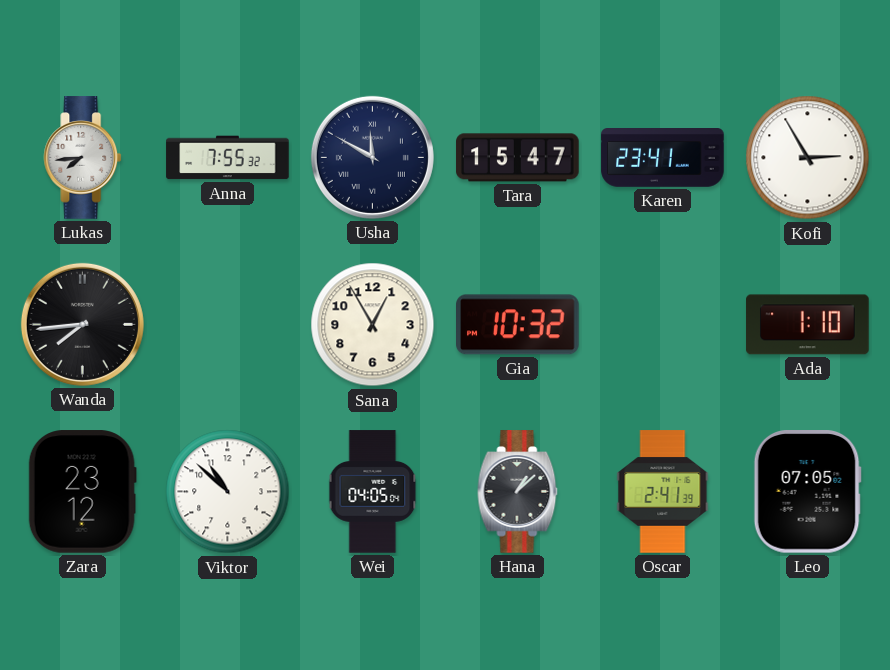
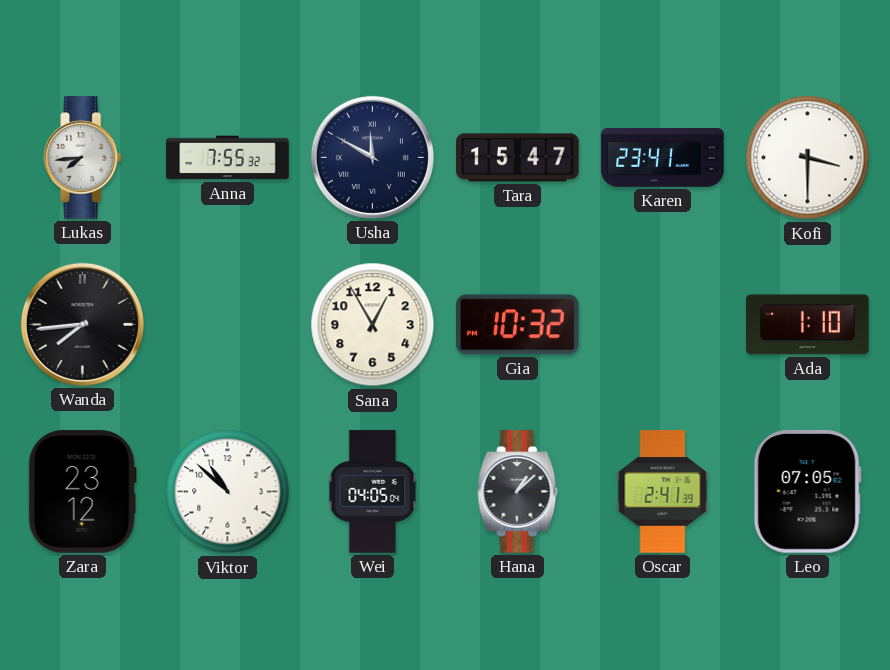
Kofi: 2:55 -> 3:30 (808, 158)
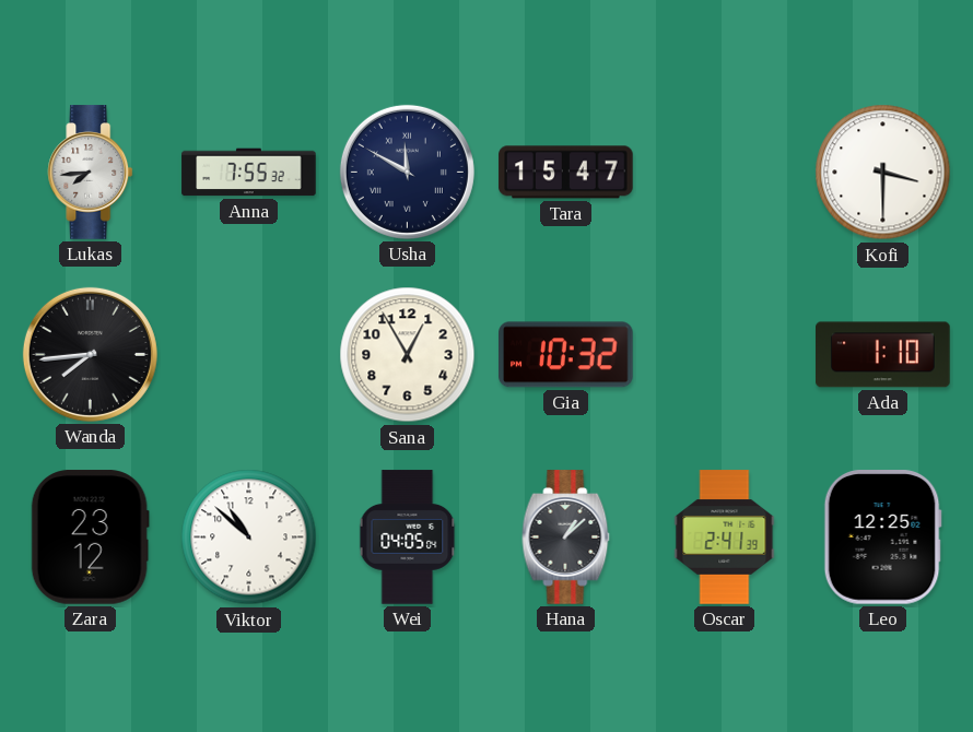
Karen: 23:41 -> none (663, 158)
Leo: 07:05 -> 12:25 (882, 538)
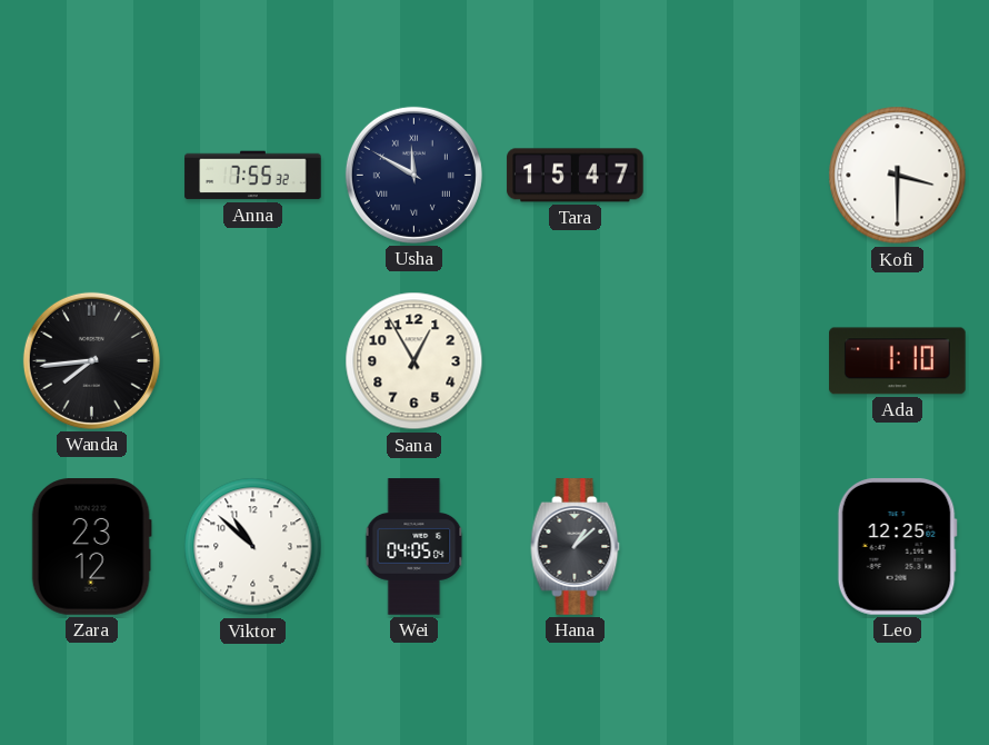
Lukas: 7:44 -> none (91, 173)
Gia: 10:32 -> none (566, 355)
Oscar: 2:41 -> none (725, 538)
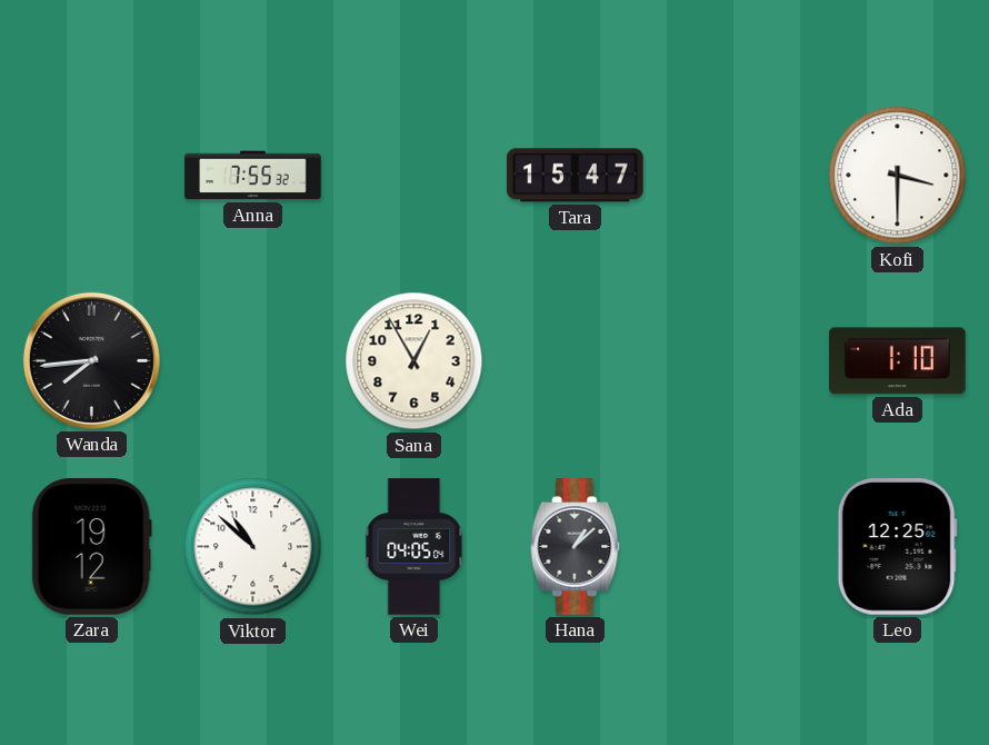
Usha: 11:50 -> none (413, 175)
Zara: 23:12 -> 19:12 (91, 547)
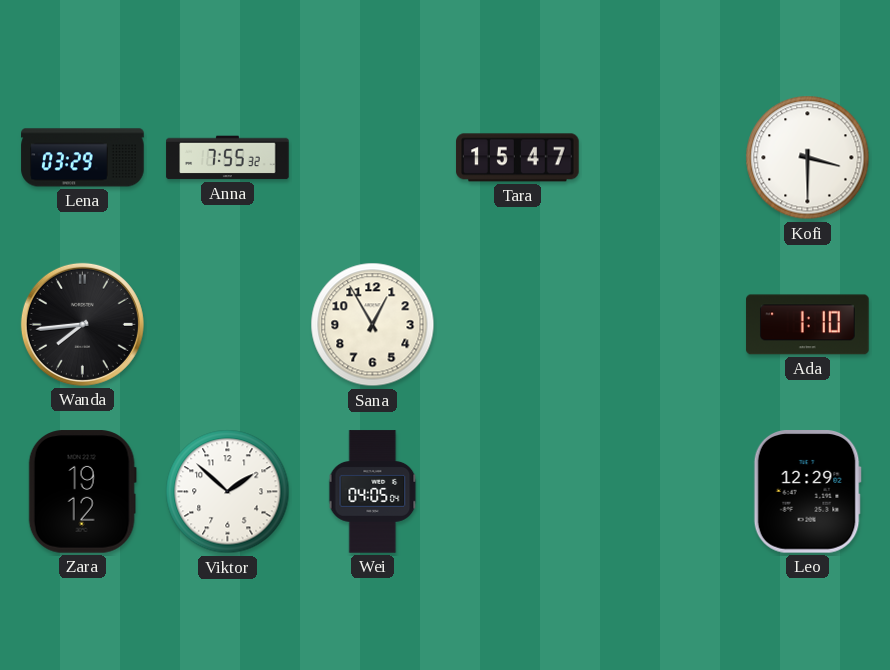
Lena: none -> 03:29 (83, 158)
Viktor: 10:52 -> 1:52 (228, 492)
Hana: 1:08 -> none (576, 547)
Leo: 12:25 -> 12:29 (807, 492)
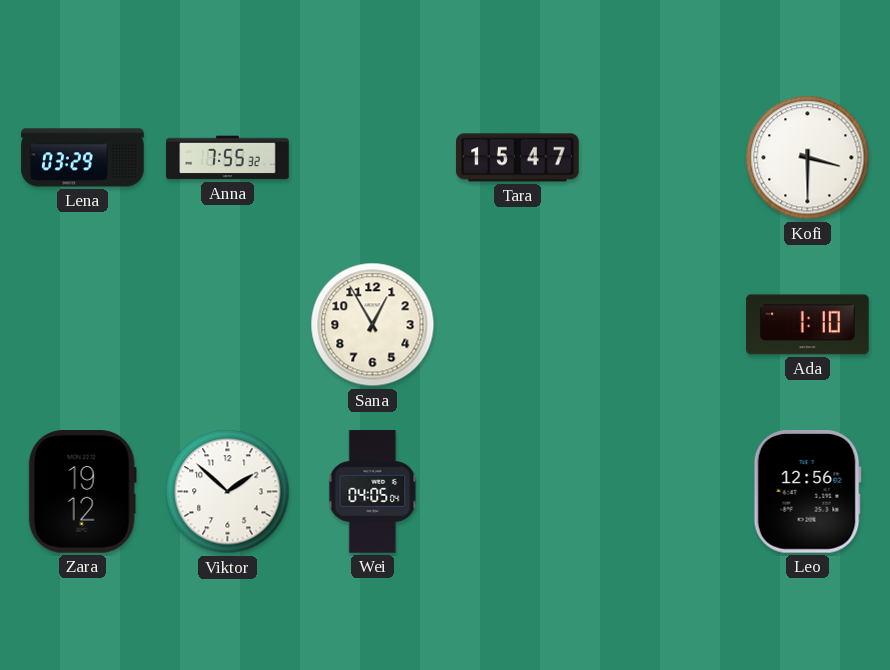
Wanda: 7:44 -> none (82, 324)
Leo: 12:29 -> 12:56 (807, 492)
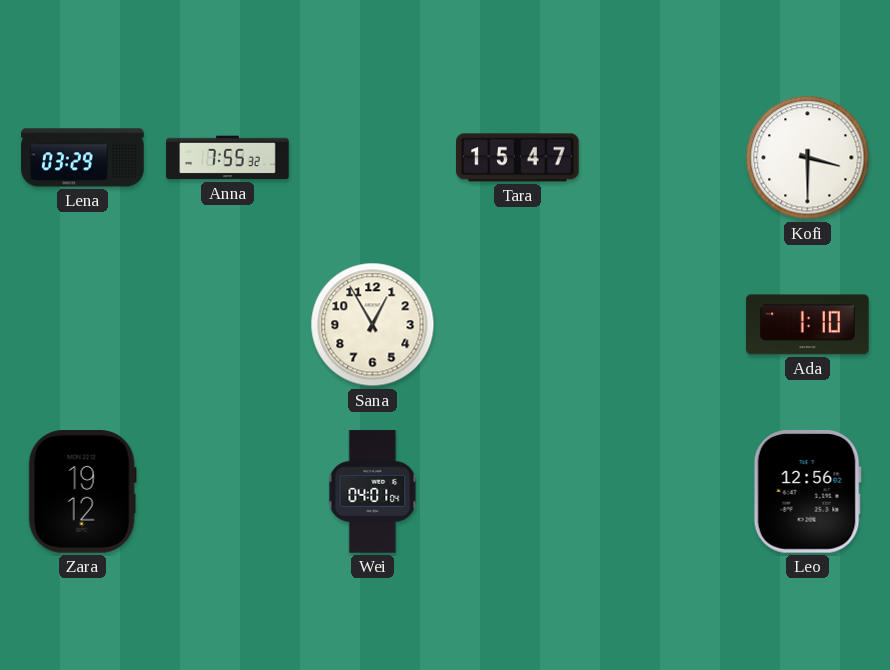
Viktor: 1:52 -> none (228, 492)
Wei: 04:05 -> 04:01 (373, 492)
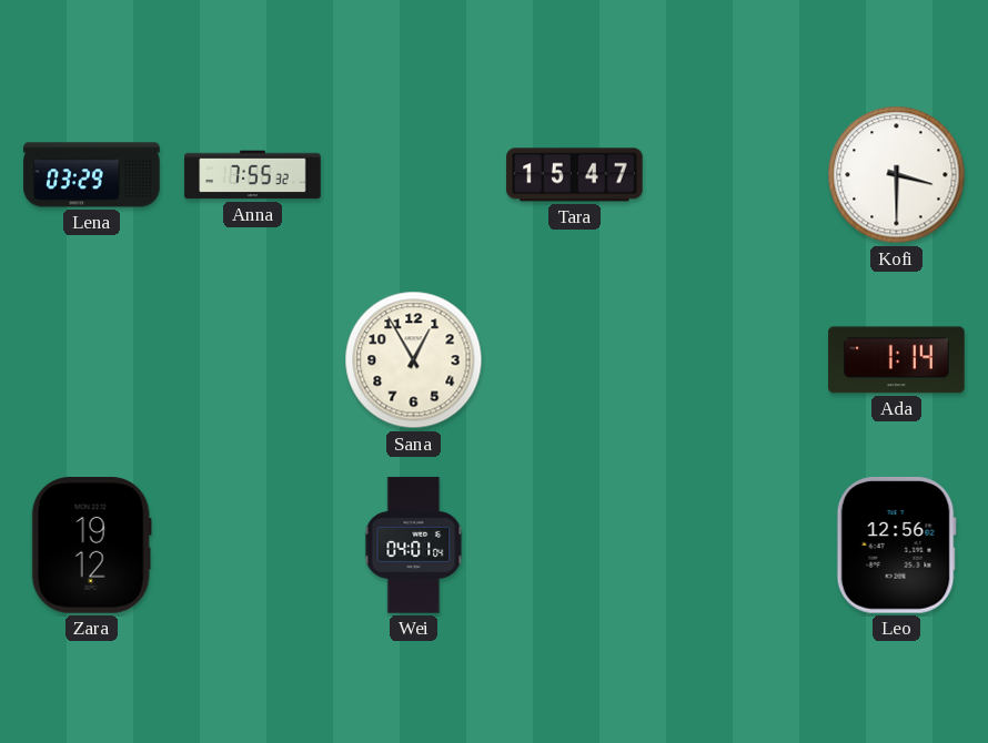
Ada: 1:10 -> 1:14 (897, 360)
